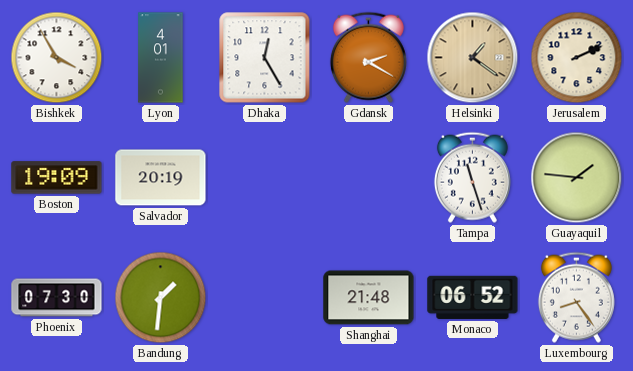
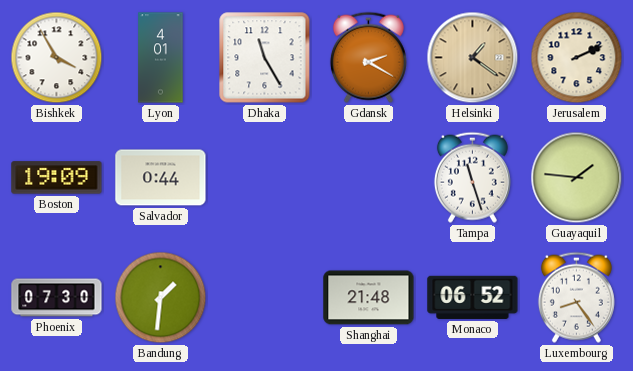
Dhaka: 12:25 -> 11:25 (265, 58)
Salvador: 20:19 -> 0:44 (161, 178)
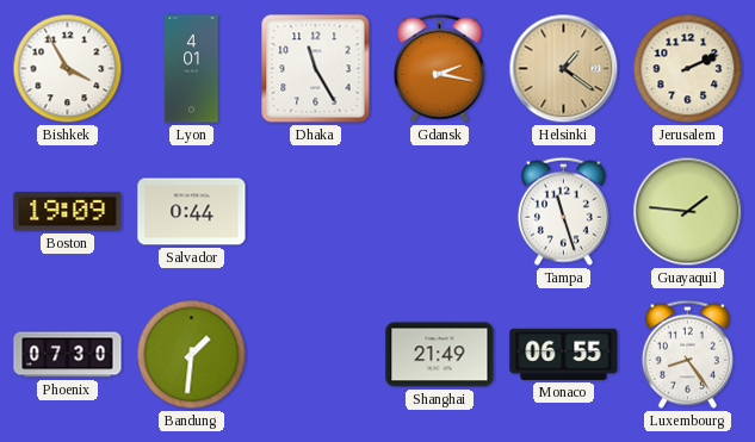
Gdansk: 2:20 -> 2:17 (439, 68)
Shanghai: 21:48 -> 21:49 (440, 355)
Monaco: 06:52 -> 06:55 (564, 354)
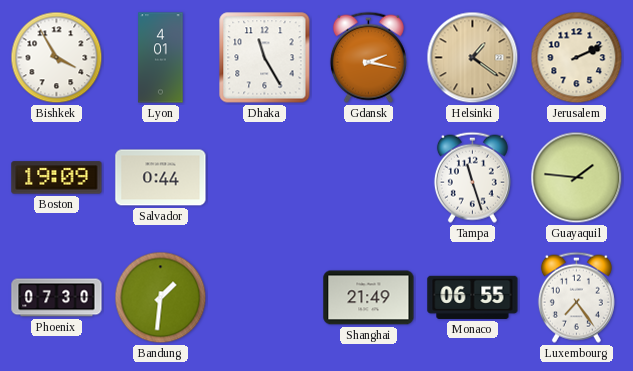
Luxembourg: 8:24 -> 7:24 (576, 297)
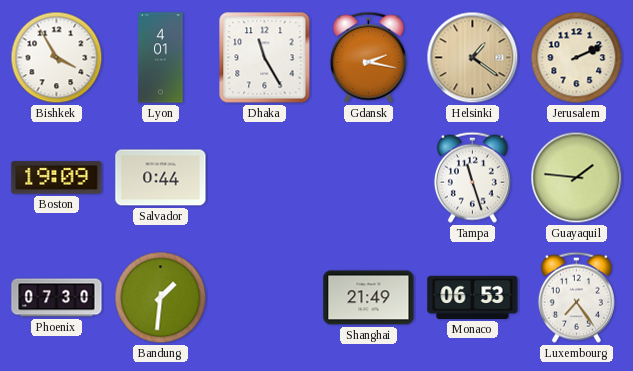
Monaco: 06:55 -> 06:53 (473, 297)
